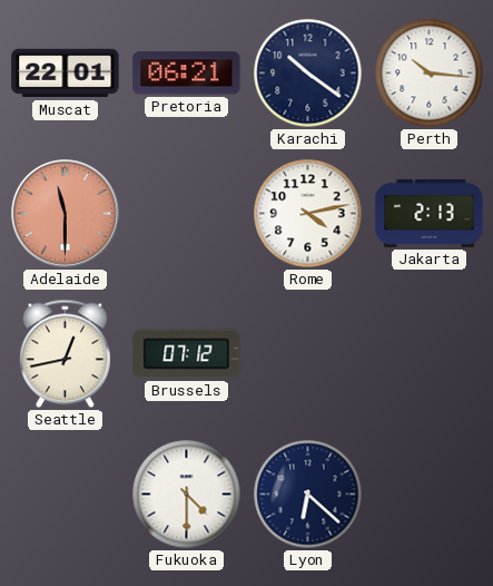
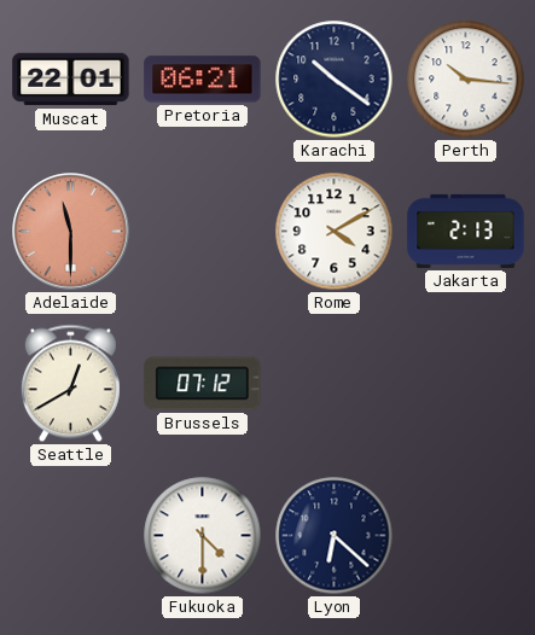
Rome: 4:13 -> 4:10 (335, 232)
Seattle: 12:43 -> 12:40 (70, 384)
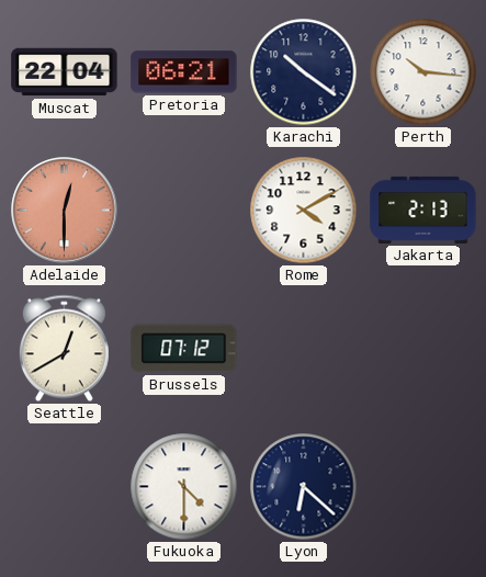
Muscat: 22:01 -> 22:04 (65, 72)
Adelaide: 11:30 -> 12:30 (65, 211)
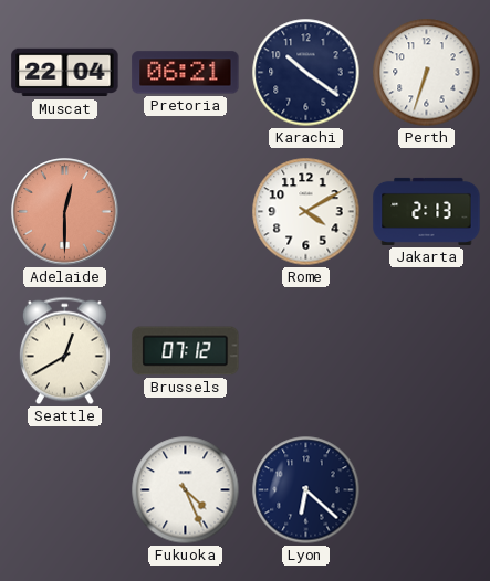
Perth: 10:16 -> 6:33 (427, 73)
Fukuoka: 4:30 -> 4:26 (186, 490)
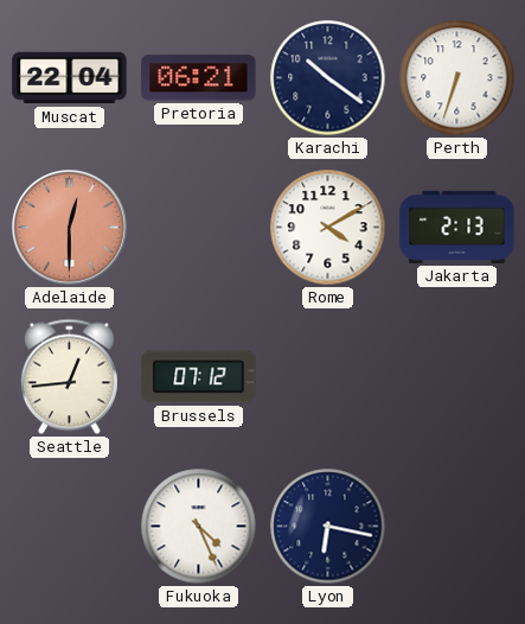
Seattle: 12:40 -> 12:44 (69, 377)
Lyon: 6:22 -> 6:17 (328, 527)
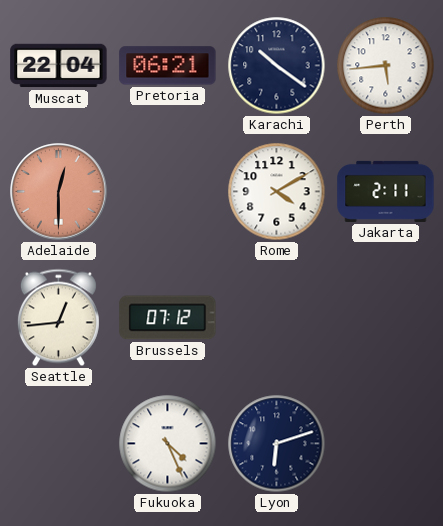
Perth: 6:33 -> 5:44 (386, 66)
Jakarta: 2:13 -> 2:11 (386, 191)
Lyon: 6:17 -> 6:12 (277, 444)
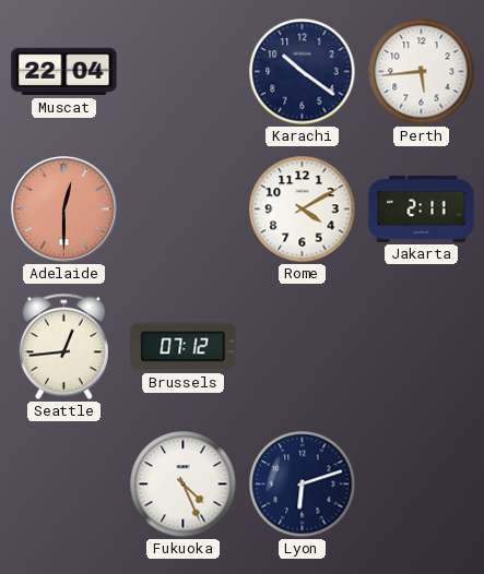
Pretoria: 06:21 -> none (168, 66)
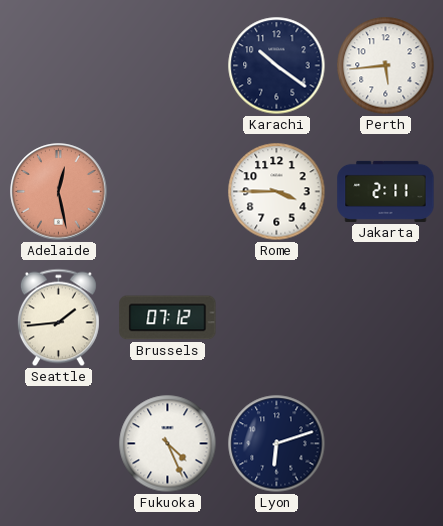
Muscat: 22:04 -> none (64, 72)
Adelaide: 12:30 -> 12:28 (59, 192)
Rome: 4:10 -> 3:45 (277, 192)
Seattle: 12:44 -> 1:44 (58, 318)
